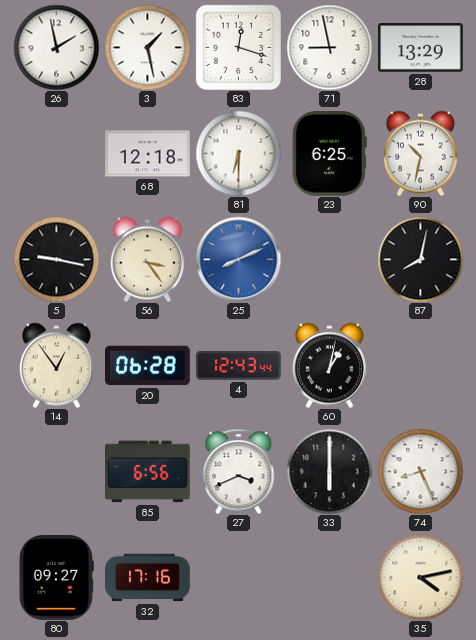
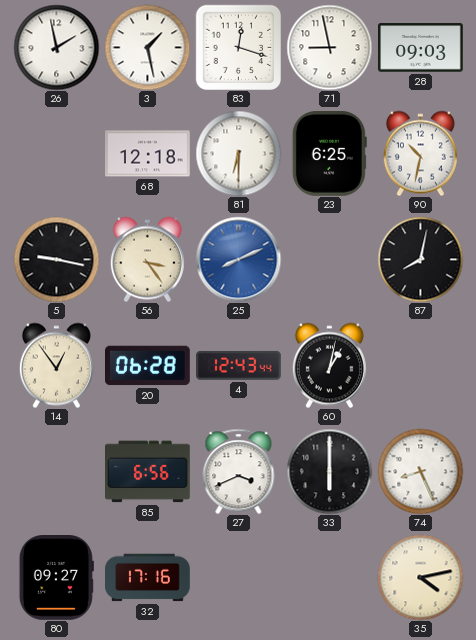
28: 13:29 -> 09:03 (421, 48)
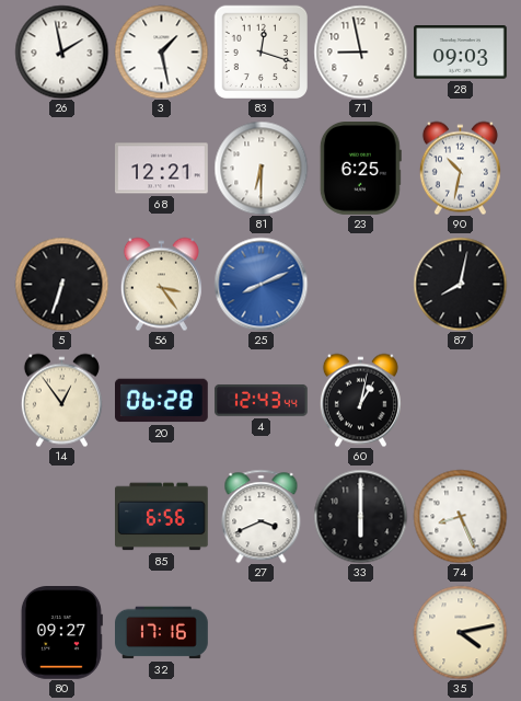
68: 12:18 -> 12:21 (162, 169)
5: 9:17 -> 6:33 (61, 284)
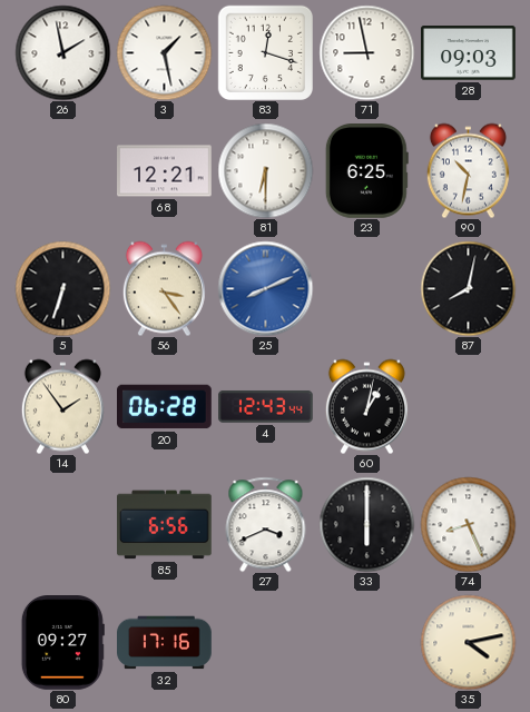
14: 12:54 -> 1:54 (62, 406)
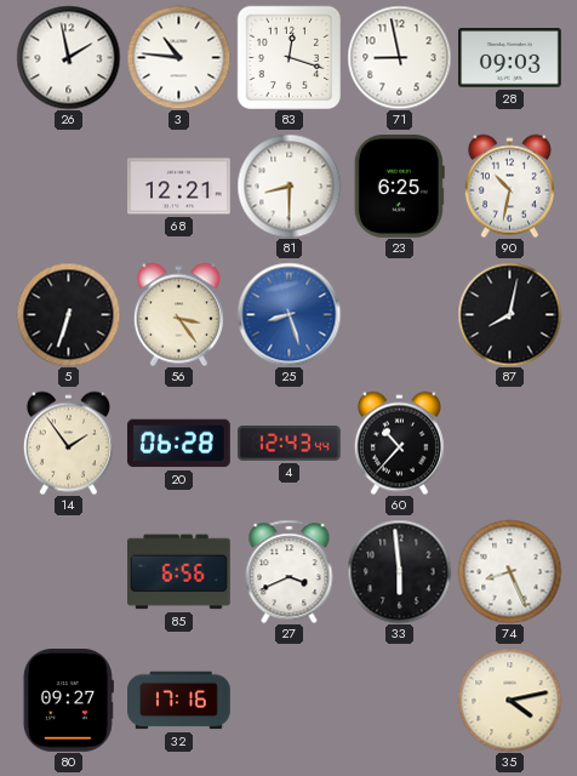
3: 1:28 -> 10:46 (178, 57)
81: 6:30 -> 8:30 (288, 186)
25: 8:11 -> 8:27 (288, 314)
60: 1:02 -> 10:37 (399, 443)
33: 6:00 -> 5:59 (399, 571)
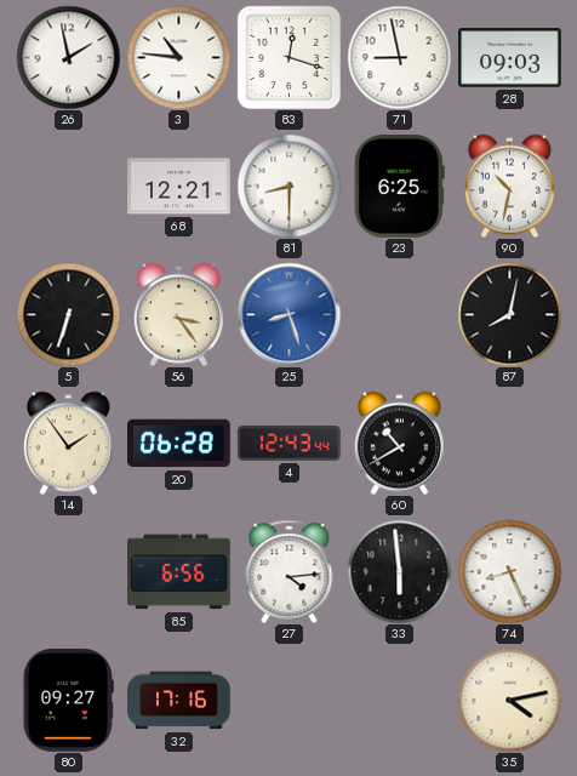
60: 10:37 -> 10:40 (399, 443)
27: 3:41 -> 4:14 (290, 571)
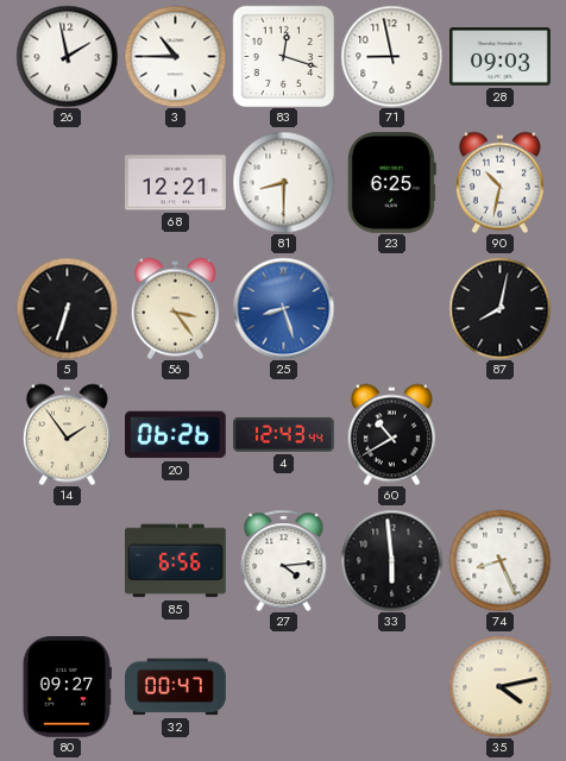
3: 10:46 -> 10:45 (175, 56)
20: 06:28 -> 06:26 (176, 435)
32: 17:16 -> 00:47 (176, 687)
